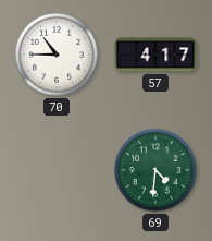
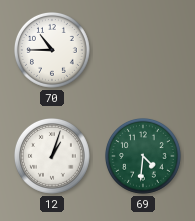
57: 4:17 -> none (155, 55)
12: none -> 1:03 (53, 157)
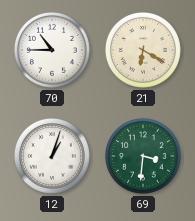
21: none -> 6:20 (144, 51)
69: 4:31 -> 3:31 (144, 157)
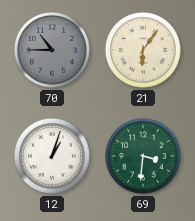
70 dial: white -> grey (53, 51)
21: 6:20 -> 6:06 (144, 51)
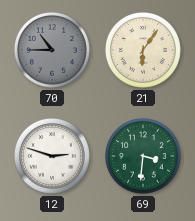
12: 1:03 -> 2:48 (53, 157)
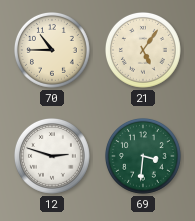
70 dial: grey -> cream (53, 51)
21: 6:06 -> 5:06 (144, 51)
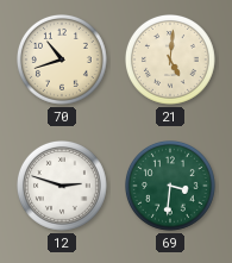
70: 10:45 -> 10:42 (63, 61)
21: 5:06 -> 5:01 (171, 61)
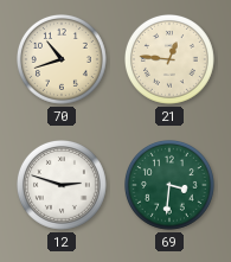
21: 5:01 -> 12:46 (171, 60)
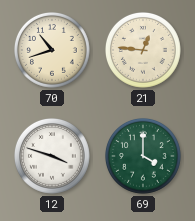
12: 2:48 -> 3:48 (53, 157)
69: 3:31 -> 4:00 (144, 157)
